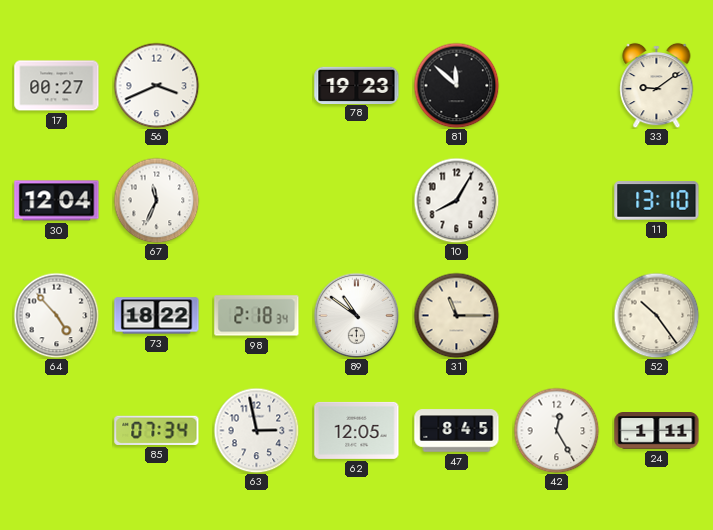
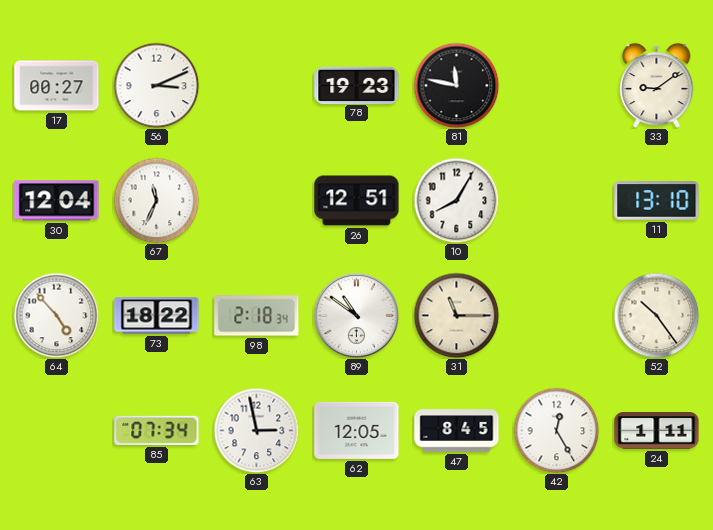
56: 3:41 -> 3:11 (156, 85)
81: 11:52 -> 11:47 (456, 85)
26: none -> 12:51 (357, 201)
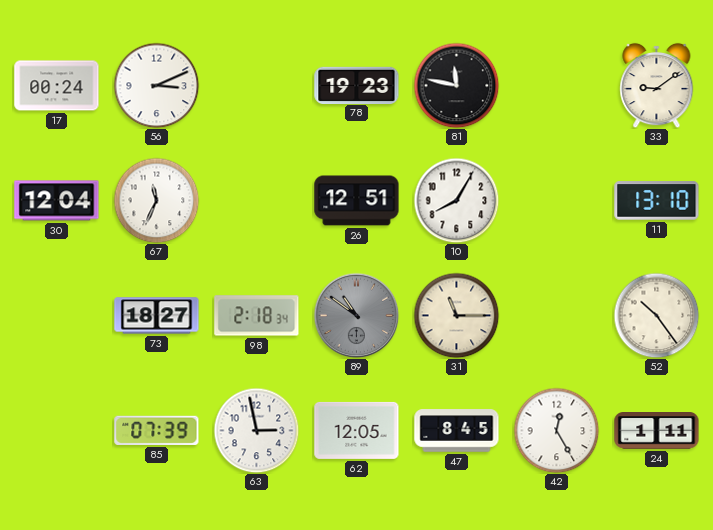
17: 00:27 -> 00:24 (57, 86)
64: 4:53 -> none (56, 315)
73: 18:22 -> 18:27 (157, 316)
89 dial: white -> grey (356, 315)
85: 07:34 -> 07:39 (157, 430)
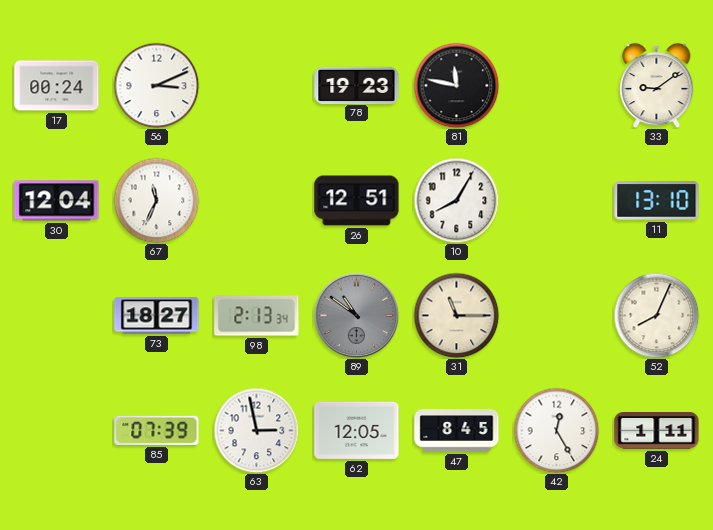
98: 2:18 -> 2:13 (257, 316)
52: 10:24 -> 8:04 (656, 315)
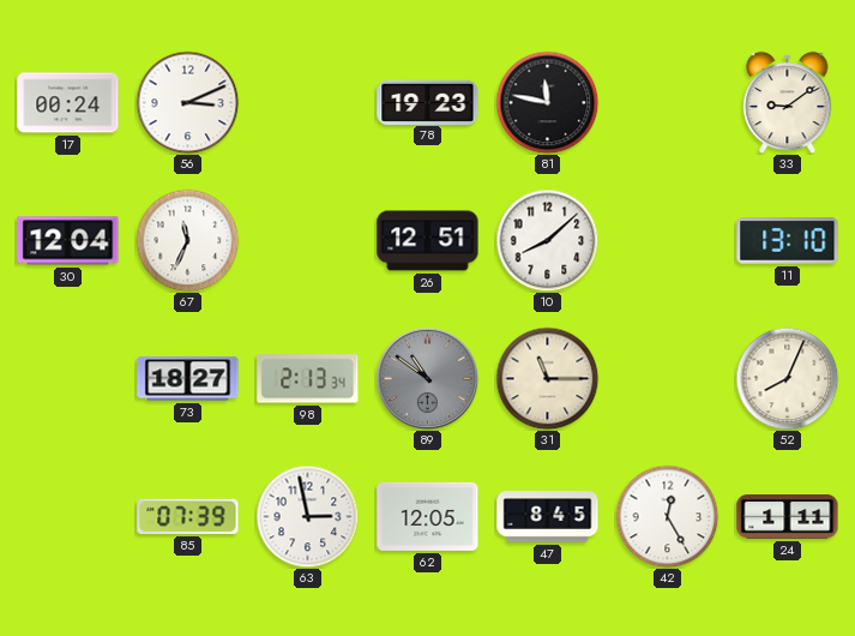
10: 8:05 -> 8:08 (547, 240)
